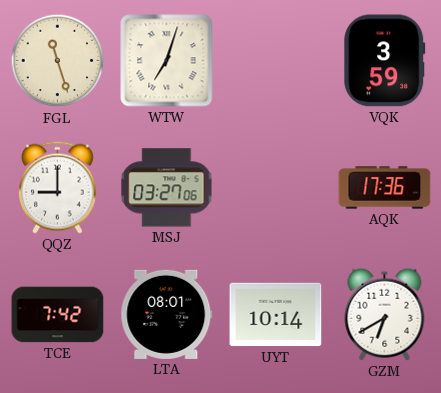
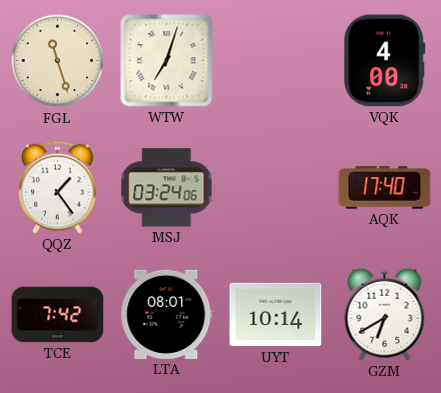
VQK: 3:59 -> 4:00 (385, 61)
QQZ: 9:00 -> 1:24 (57, 187)
MSJ: 03:27 -> 03:24 (167, 188)
AQK: 17:36 -> 17:40 (385, 188)
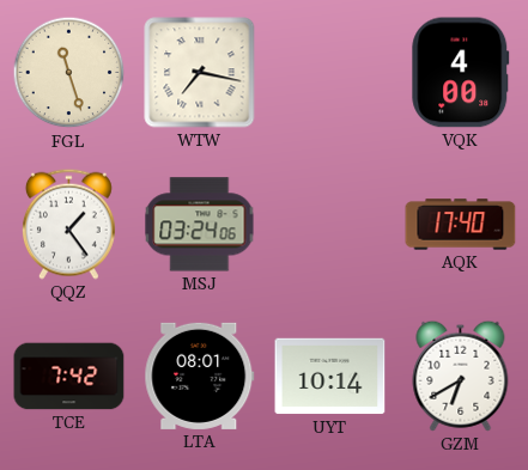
WTW: 7:03 -> 7:17 (200, 73)
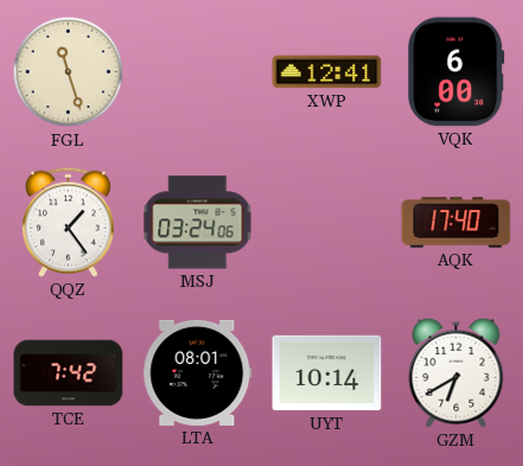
WTW: 7:17 -> none (200, 73)
XWP: none -> 12:41 (327, 72)
VQK: 4:00 -> 6:00 (457, 72)
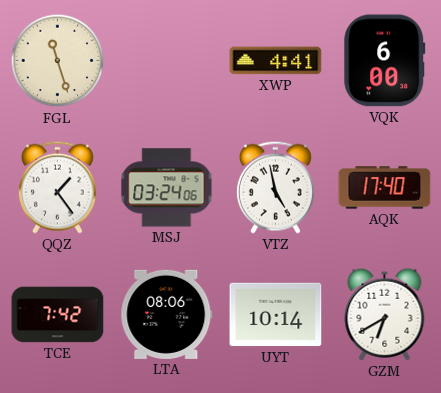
XWP: 12:41 -> 4:41 (276, 61)
VTZ: none -> 4:58 (275, 187)
LTA: 08:01 -> 08:06 (167, 314)
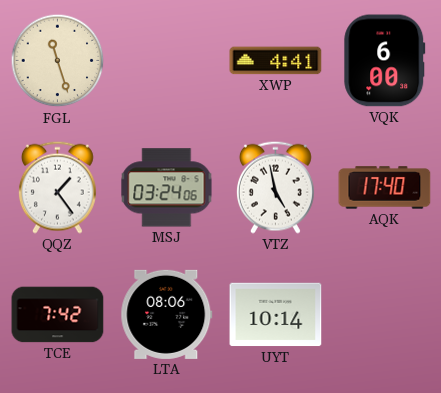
GZM: 6:40 -> none (385, 314)
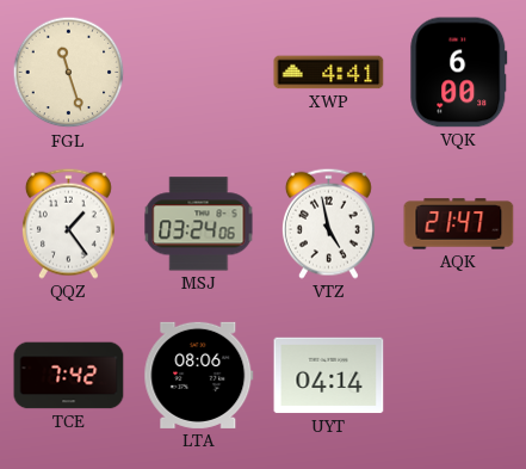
AQK: 17:40 -> 21:47 (459, 224)
UYT: 10:14 -> 04:14 (329, 376)
